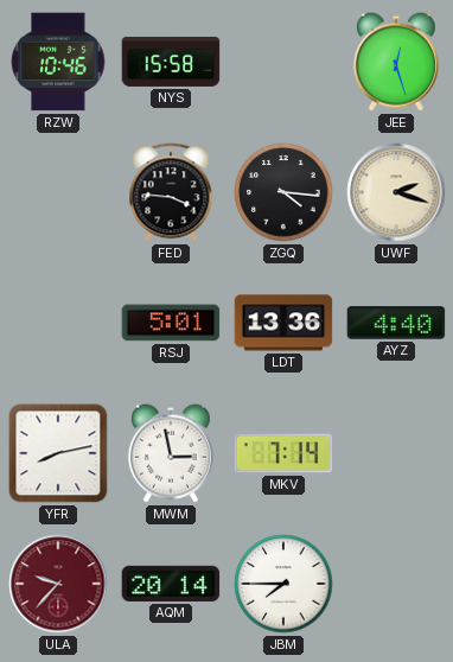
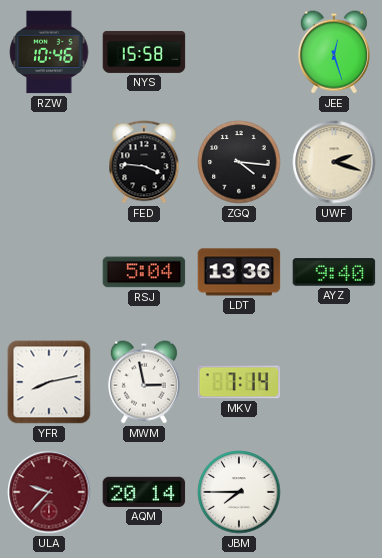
RSJ: 5:01 -> 5:04 (144, 272)
AYZ: 4:40 -> 9:40 (334, 272)
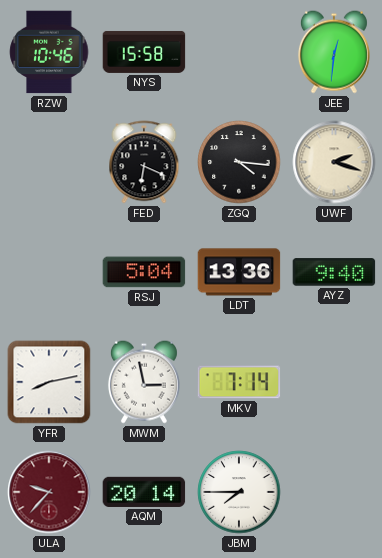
JEE: 12:27 -> 12:31 (334, 52)
FED: 3:46 -> 6:19 (144, 162)
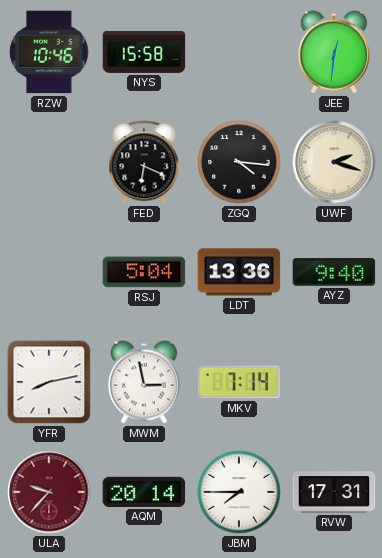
RVW: none -> 17:31 (334, 492)
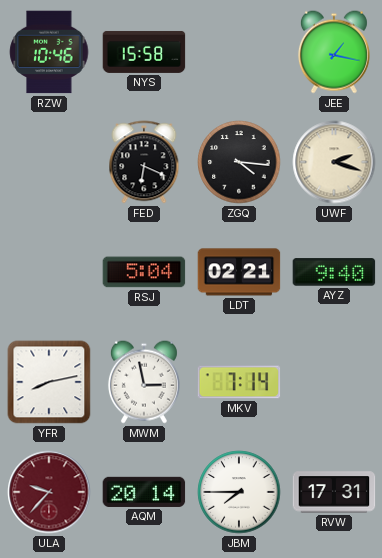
JEE: 12:31 -> 1:17 (334, 52)
LDT: 13:36 -> 02:21 (239, 272)
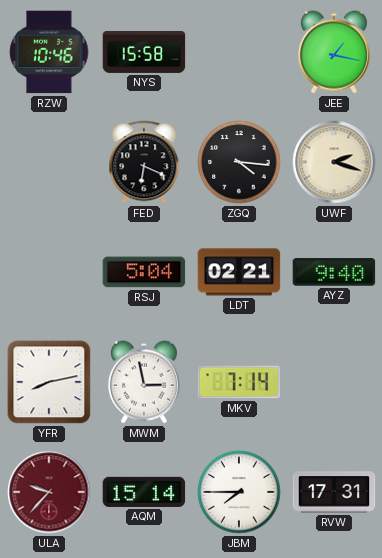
AQM: 20:14 -> 15:14 (144, 492)
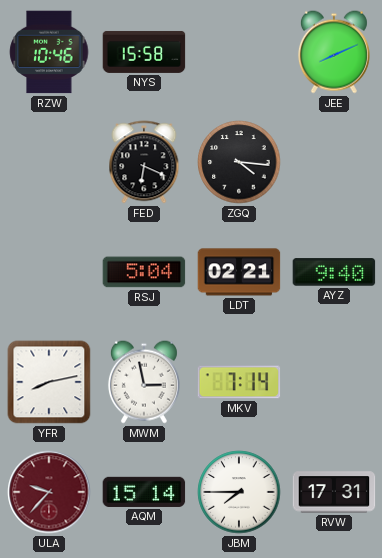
JEE: 1:17 -> 8:11 (334, 52)
UWF: 2:18 -> none (334, 162)
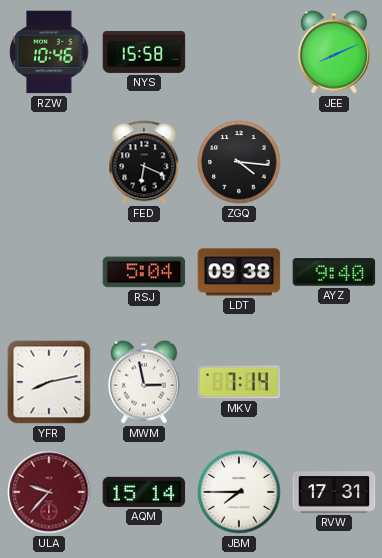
LDT: 02:21 -> 09:38 (239, 272)
